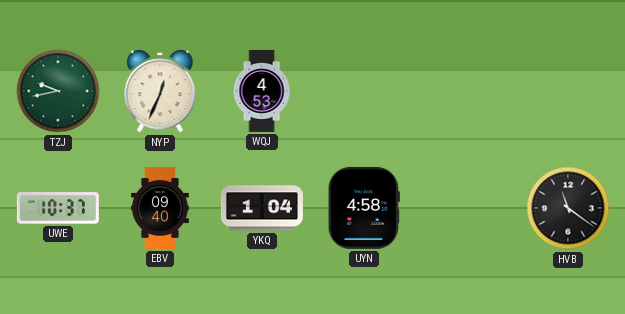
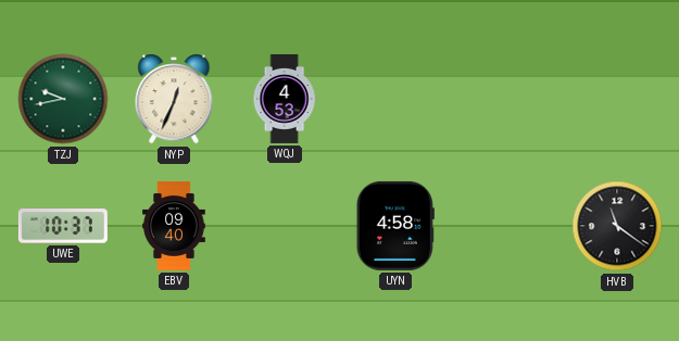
YKQ: 1:04 -> none (262, 208)
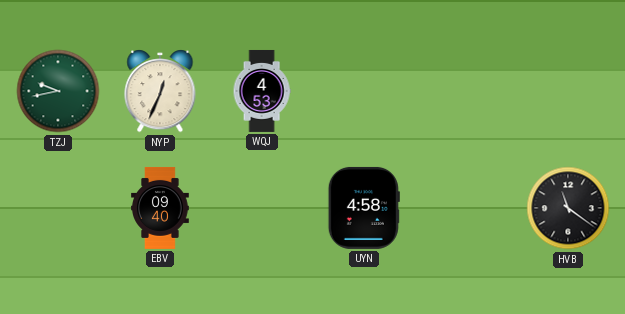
UWE: 10:37 -> none (63, 226)
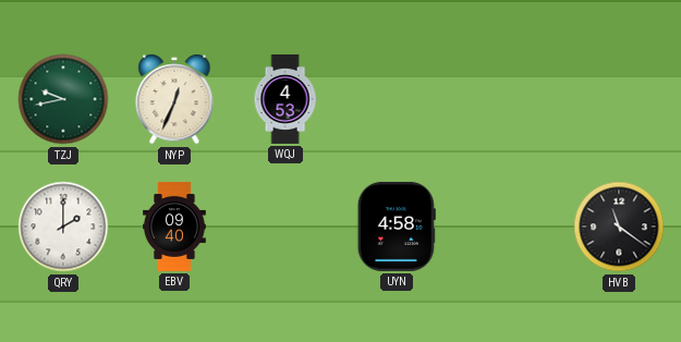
QRY: none -> 2:00 (63, 227)
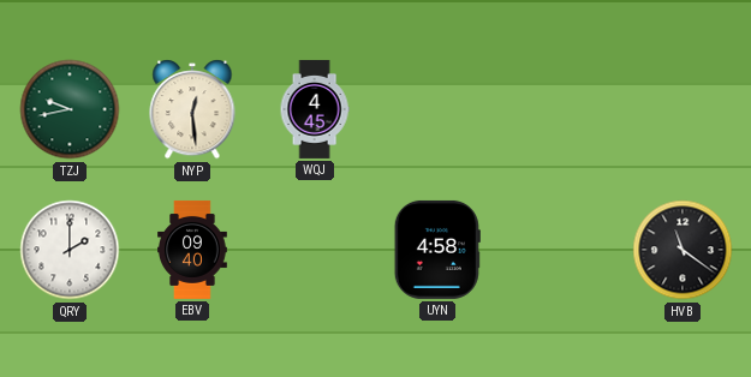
NYP: 12:34 -> 12:29 (192, 109)
WQJ: 4:53 -> 4:45 (315, 109)
